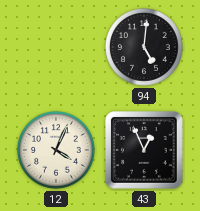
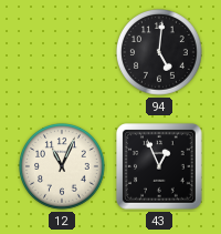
12: 4:04 -> 11:04 (63, 167)
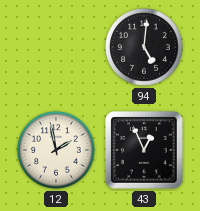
12: 11:04 -> 1:58 (57, 151)
